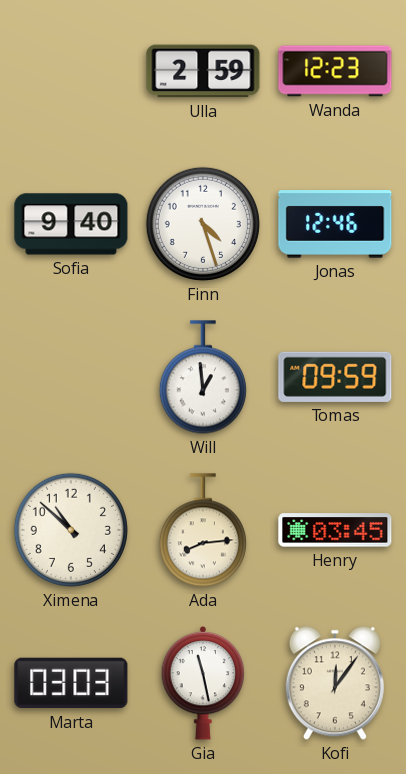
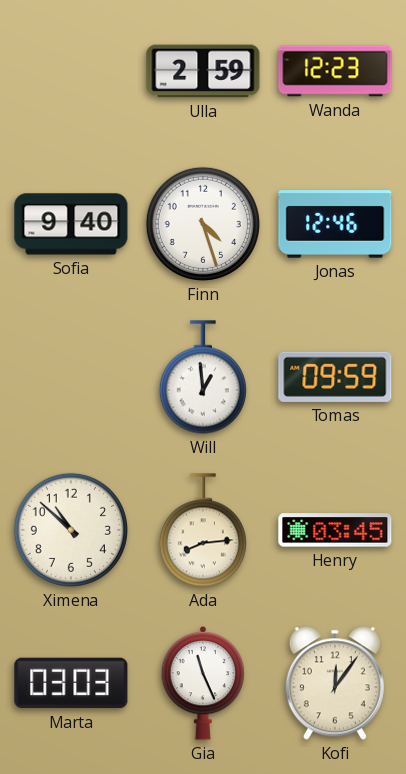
Gia: 11:28 -> 11:26 (203, 684)
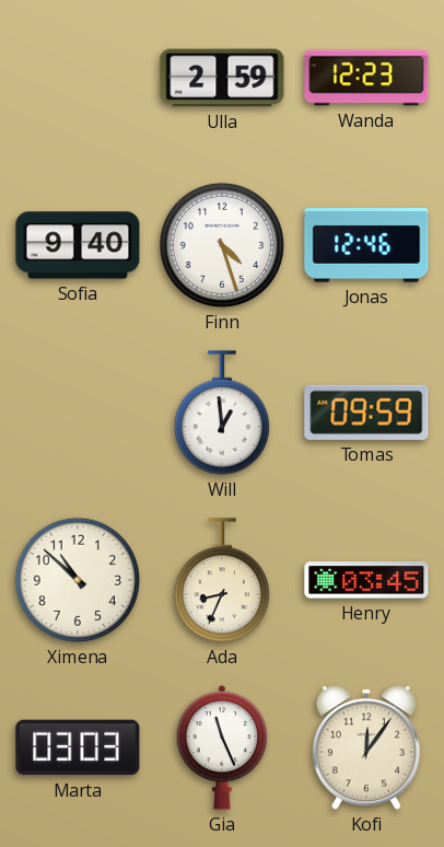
Ada: 8:14 -> 8:34 (222, 580)
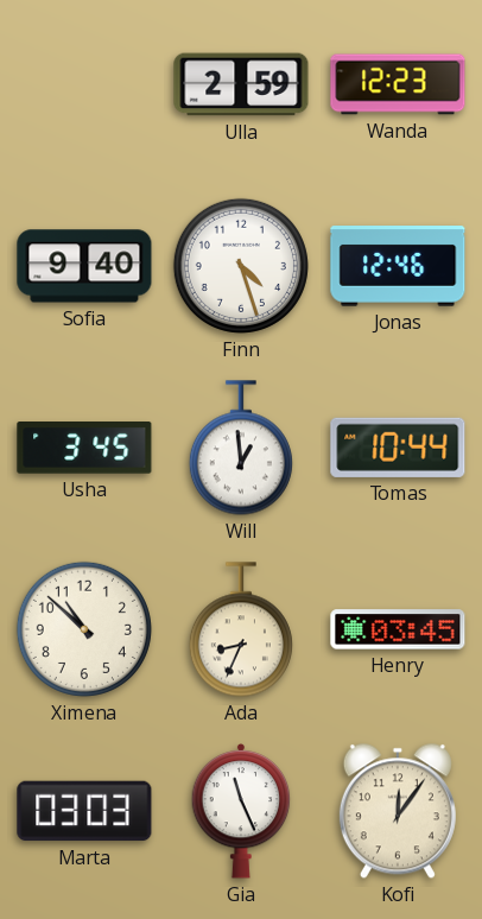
Usha: none -> 3:45 (84, 448)
Tomas: 09:59 -> 10:44 (398, 448)
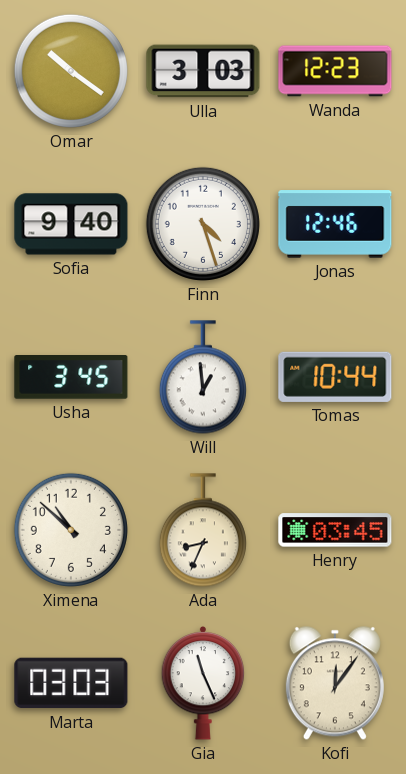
Omar: none -> 10:21 (71, 71)
Ulla: 2:59 -> 3:03 (203, 71)
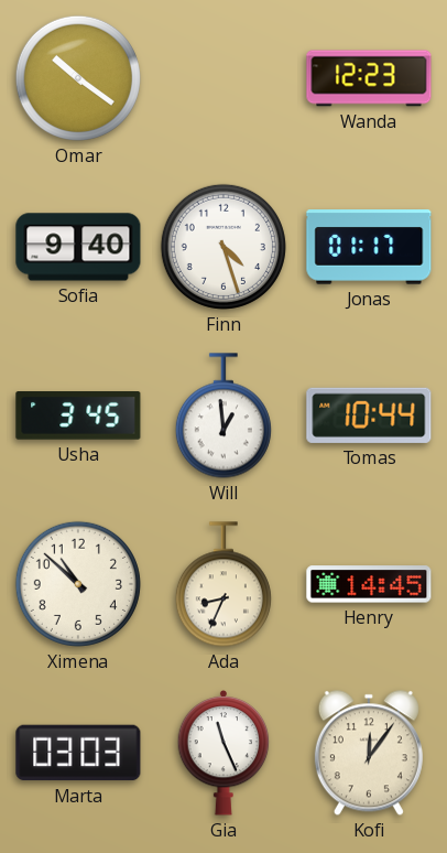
Ulla: 3:03 -> none (203, 71)
Jonas: 12:46 -> 01:17 (369, 247)
Henry: 03:45 -> 14:45 (369, 584)
